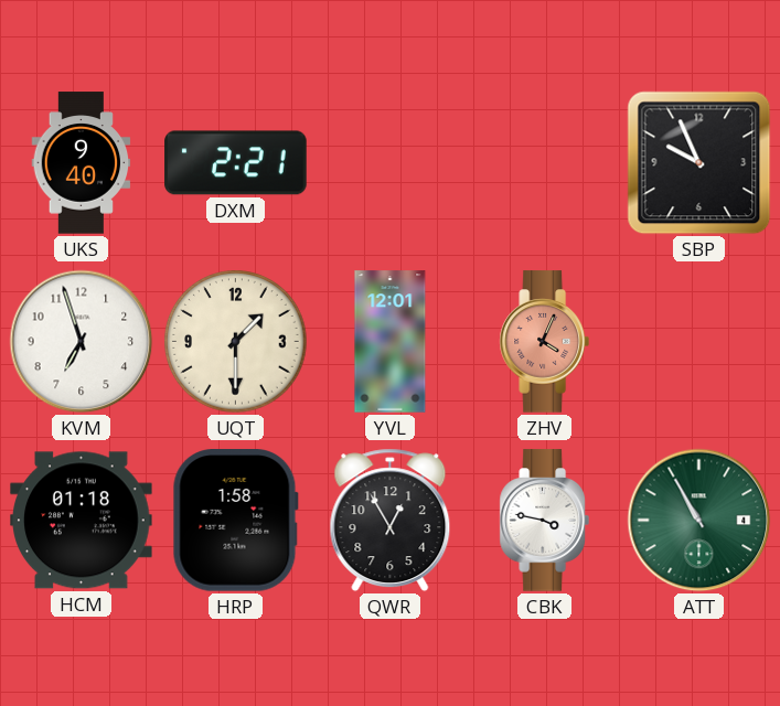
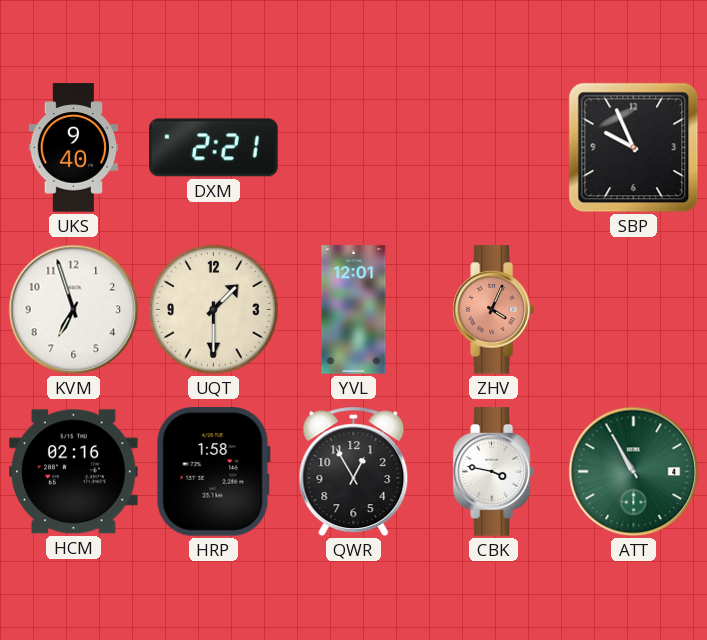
HCM: 01:18 -> 02:16 (74, 472)
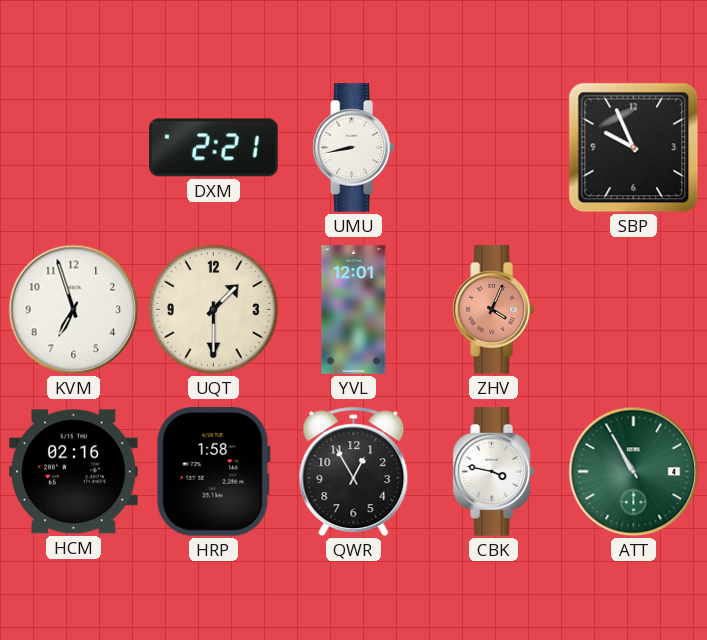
UKS: 9:40 -> none (74, 148)
UMU: none -> 8:43 (353, 148)
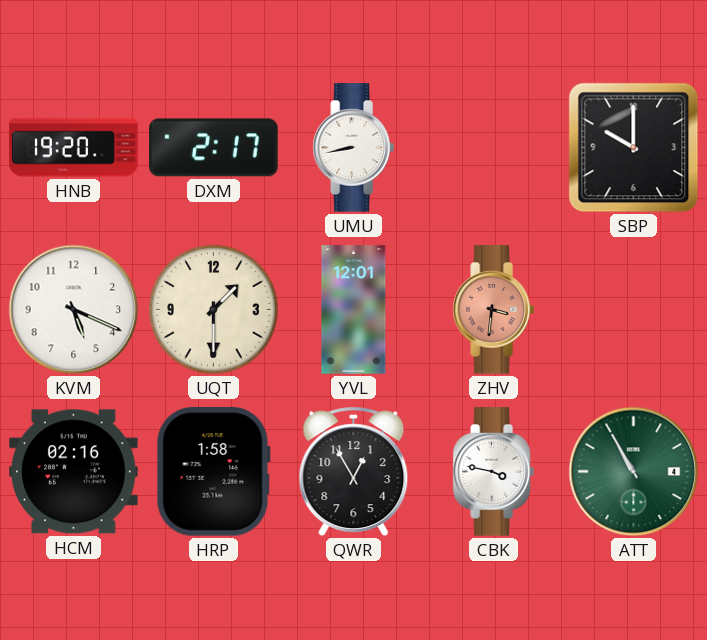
HNB: none -> 19:20 (74, 148)
DXM: 2:21 -> 2:17 (214, 148)
SBP: 9:56 -> 10:00 (634, 148)
KVM: 6:57 -> 5:19 (74, 310)
ZHV: 4:04 -> 3:31 (493, 310)
